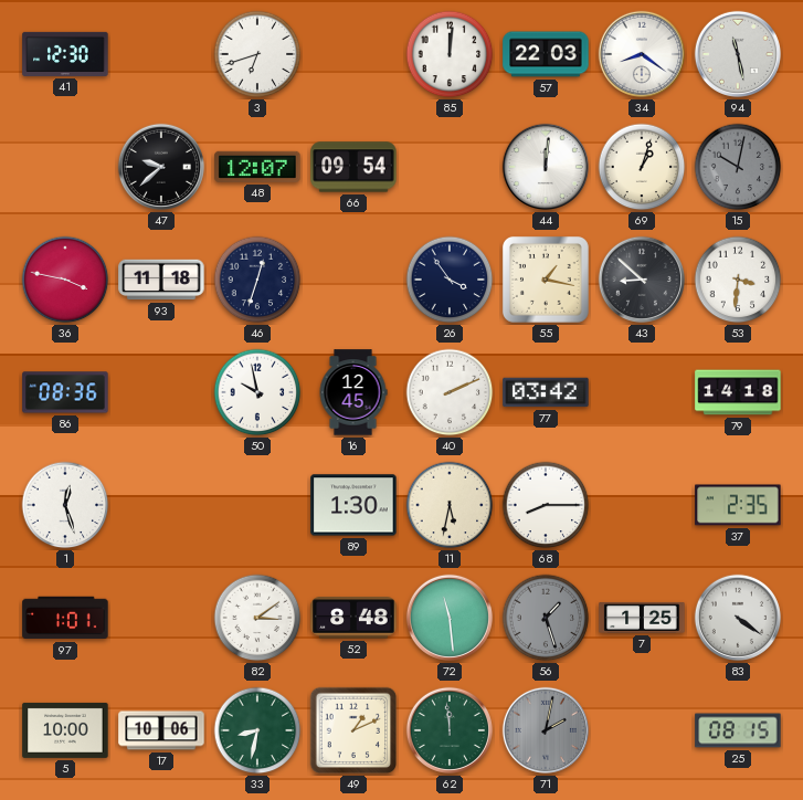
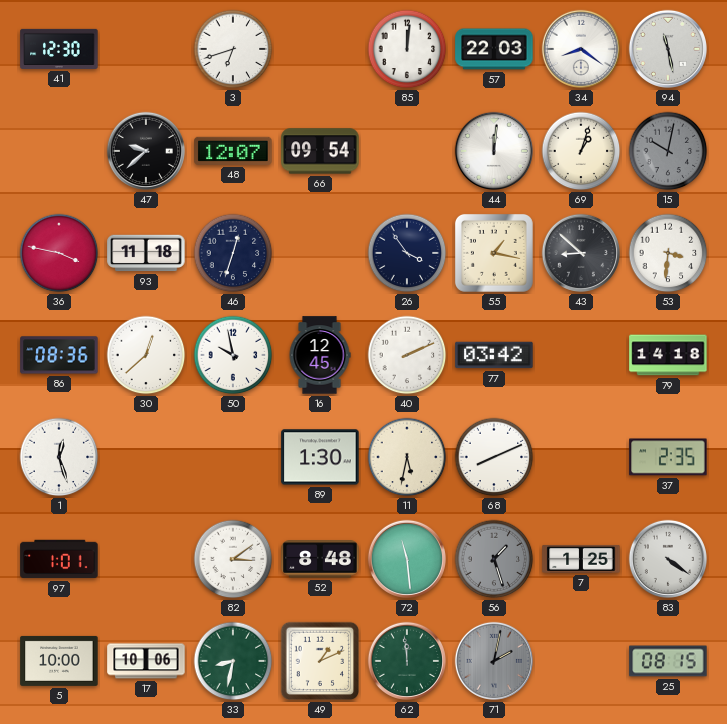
30: none -> 12:38 (146, 355)
68: 8:15 -> 8:11 (494, 457)
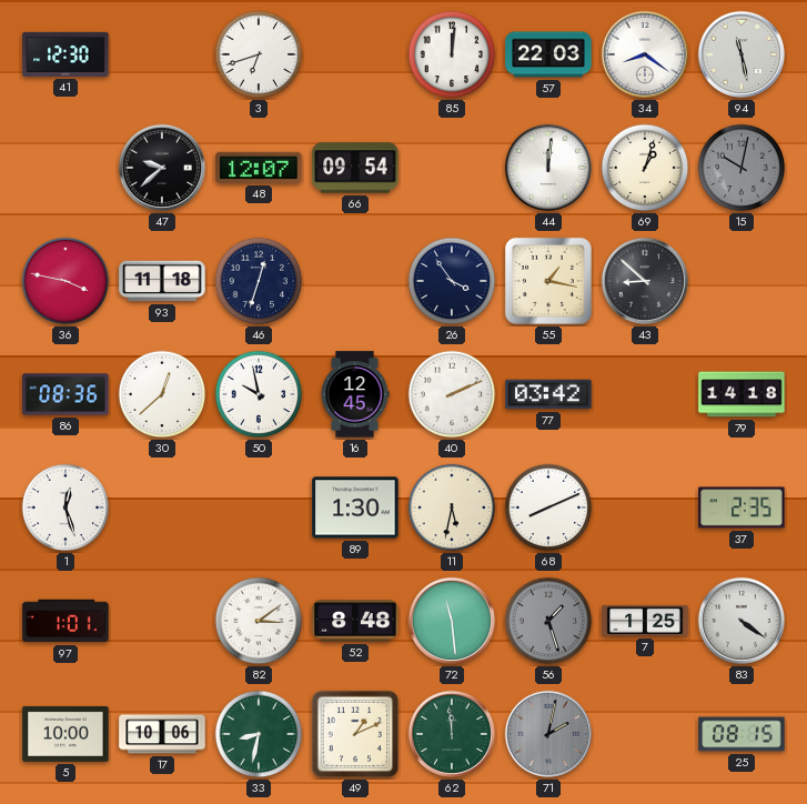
53: 3:31 -> none (668, 253)
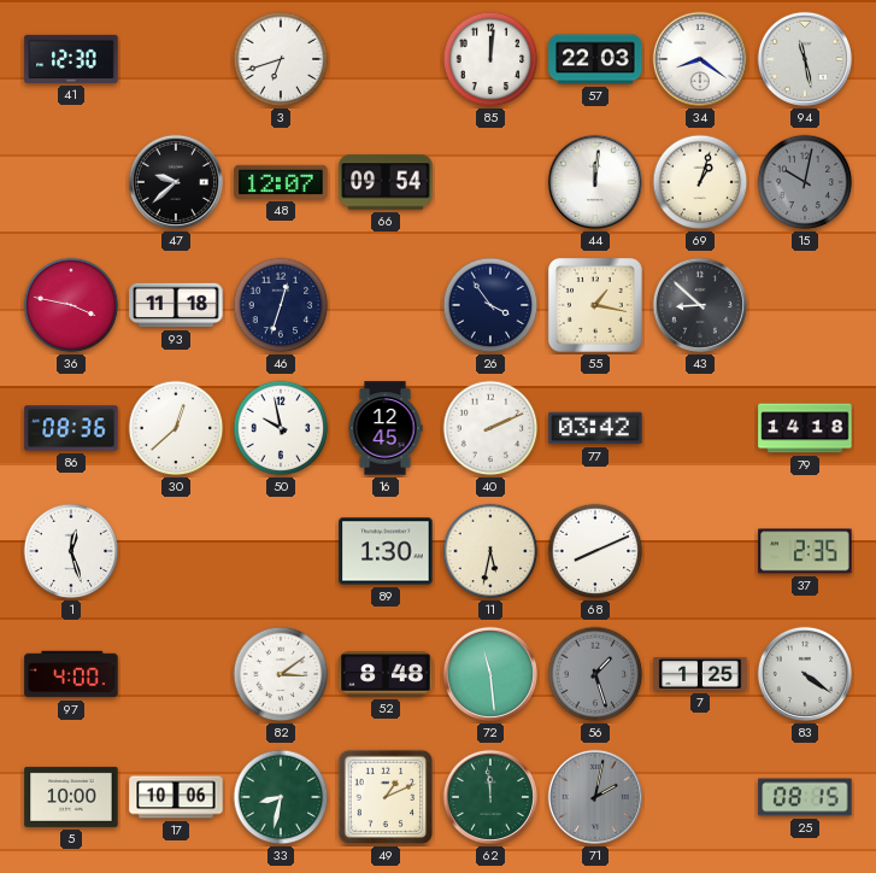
97: 1:01 -> 4:00 (71, 674)
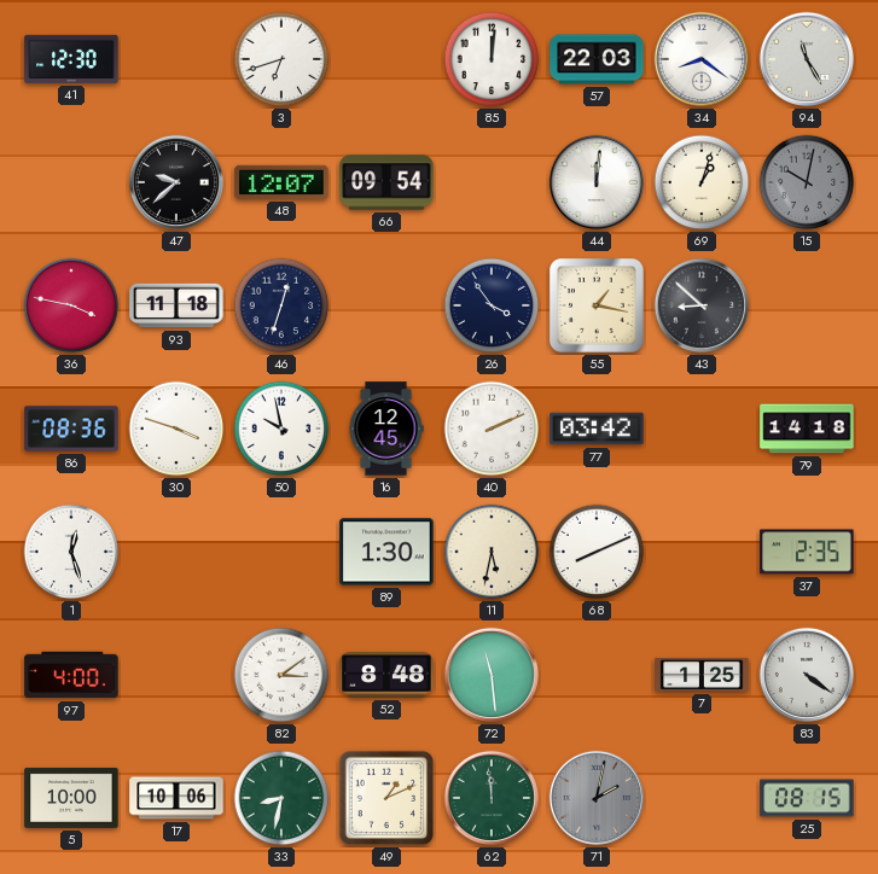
94: 11:28 -> 11:25 (807, 59)
30: 12:38 -> 3:48 (176, 429)
56: 1:27 -> none (595, 674)
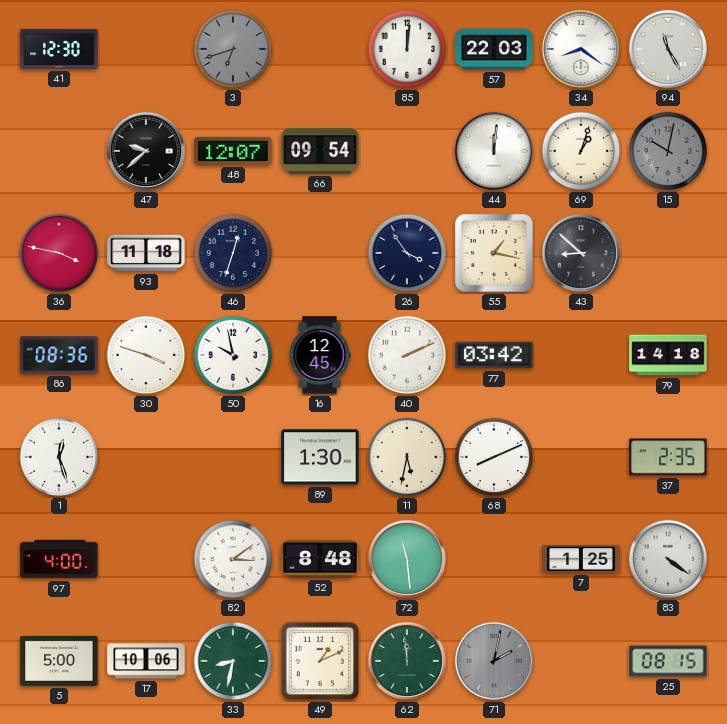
3 dial: white -> grey (233, 49)
5: 10:00 -> 5:00 (59, 661)
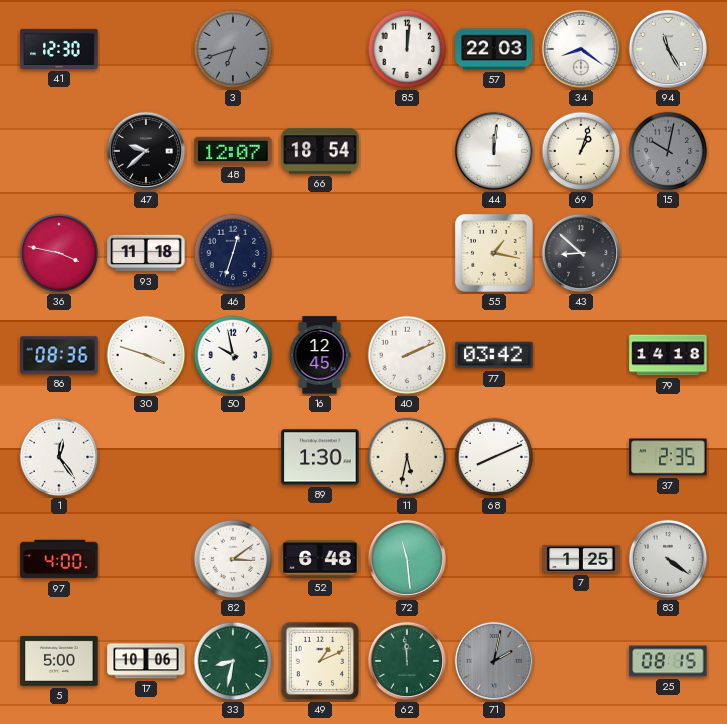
66: 09:54 -> 18:54 (320, 151)
26: 3:54 -> none (407, 253)
1: 12:27 -> 12:24 (59, 457)
52: 8:48 -> 6:48 (320, 559)
